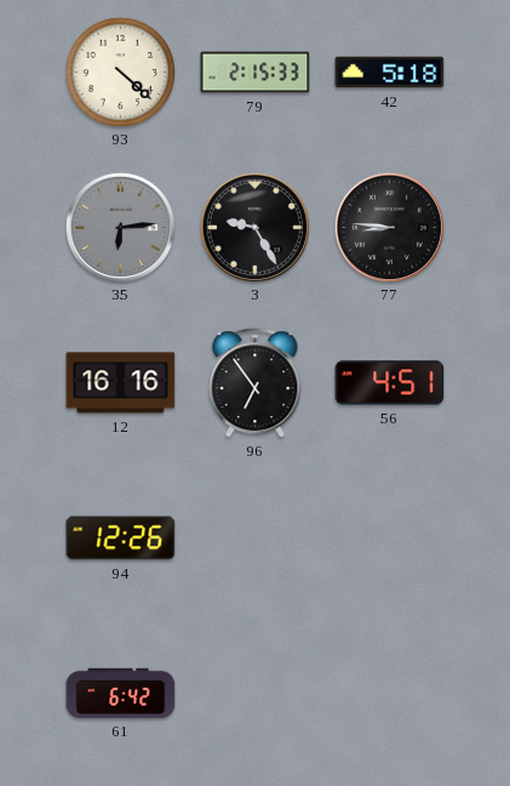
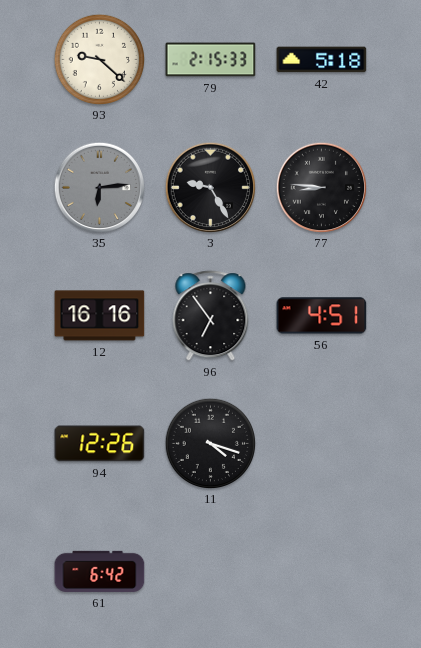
93: 4:22 -> 9:22 (99, 59)
11: none -> 4:18 (210, 443)
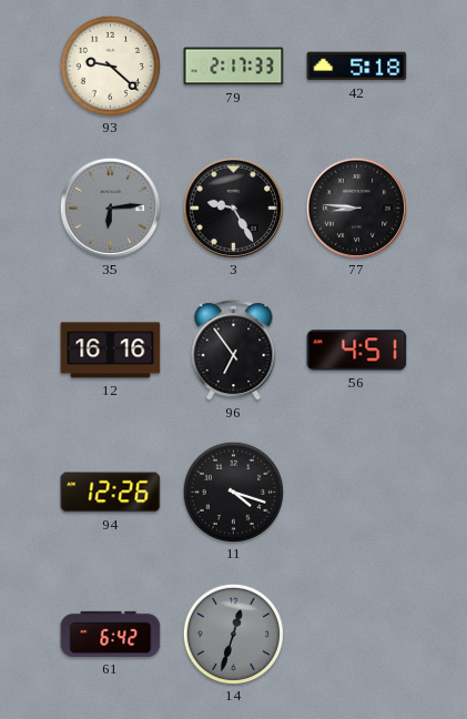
79: 2:15 -> 2:17 (234, 67)
14: none -> 12:33 (233, 634)
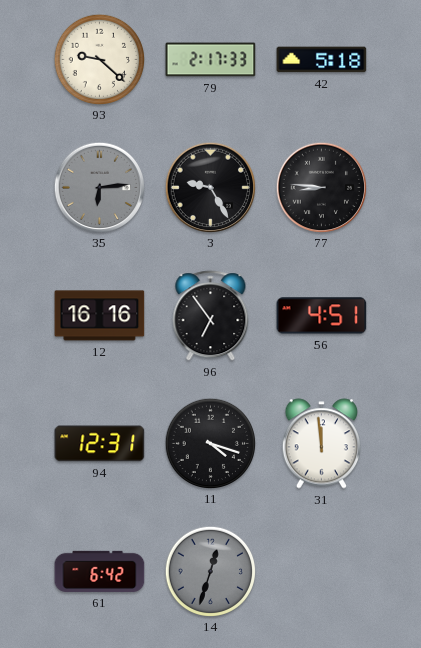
94: 12:26 -> 12:31 (100, 444)
31: none -> 11:59 (321, 444)
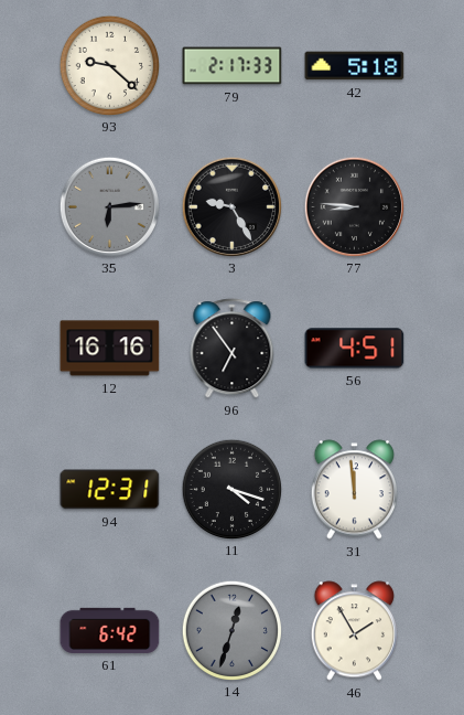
46: none -> 1:55 (354, 631)
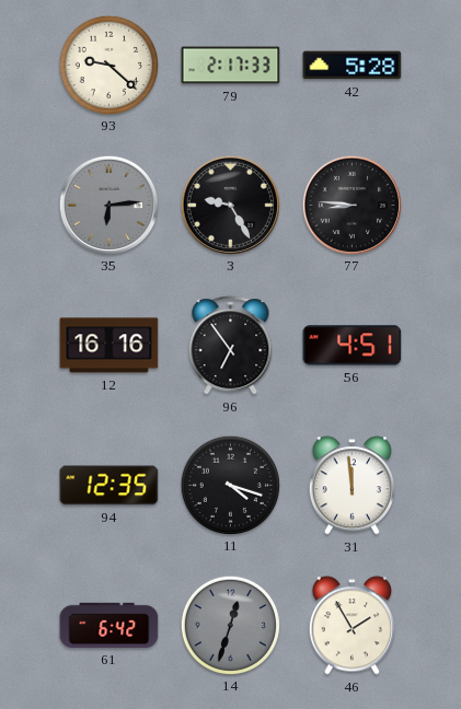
42: 5:18 -> 5:28 (353, 66)
94: 12:31 -> 12:35 (110, 486)
